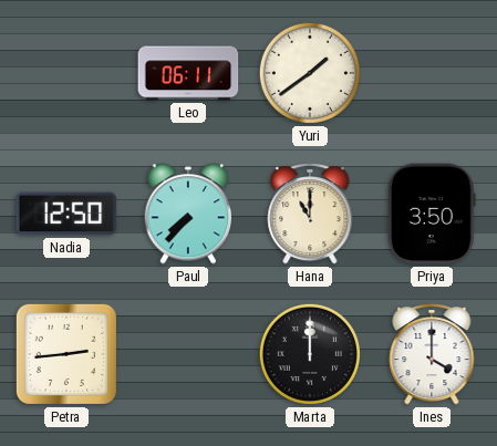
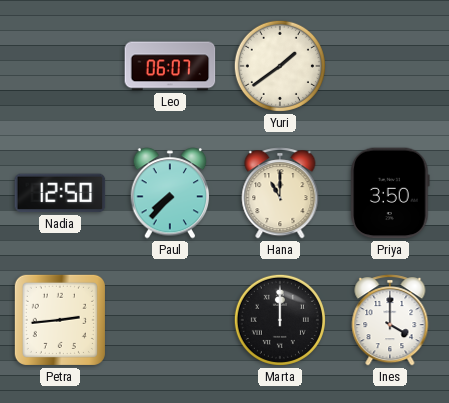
Leo: 06:11 -> 06:07 (170, 66)
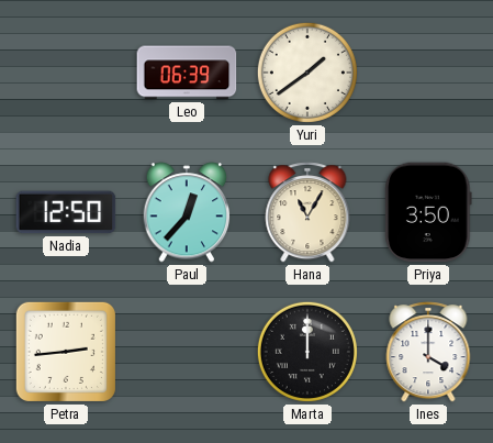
Leo: 06:07 -> 06:39 (187, 73)
Paul: 7:37 -> 12:37 (187, 212)
Hana: 11:00 -> 11:05 (307, 212)
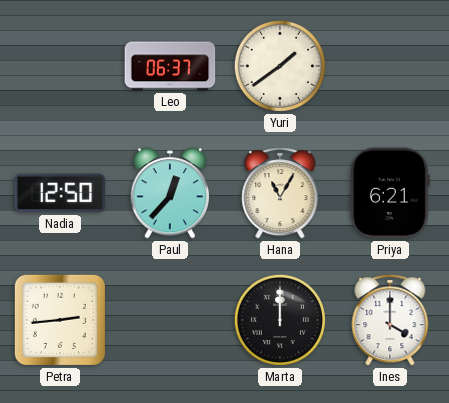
Leo: 06:39 -> 06:37 (170, 66)
Priya: 3:50 -> 6:21 (390, 193)
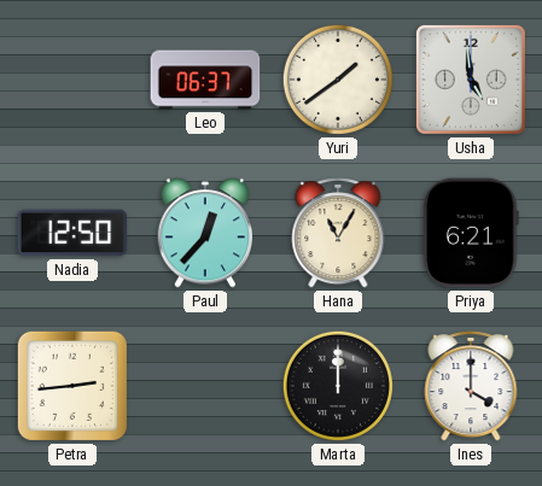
Usha: none -> 4:59 (471, 80)
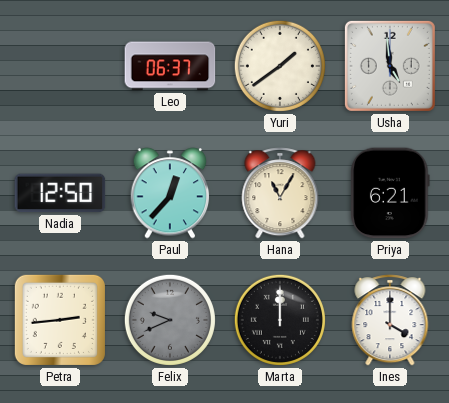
Felix: none -> 9:41 (170, 320)
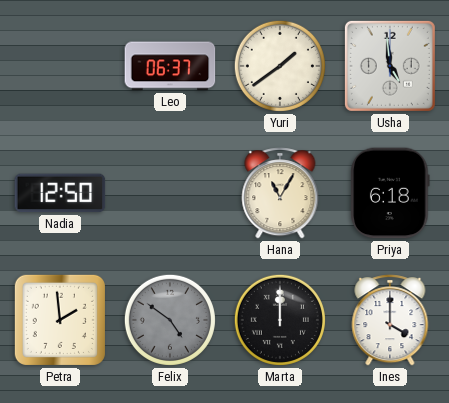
Paul: 12:37 -> none (170, 193)
Priya: 6:21 -> 6:18 (390, 193)
Petra: 2:44 -> 1:59 (60, 320)
Felix: 9:41 -> 4:51 (170, 320)
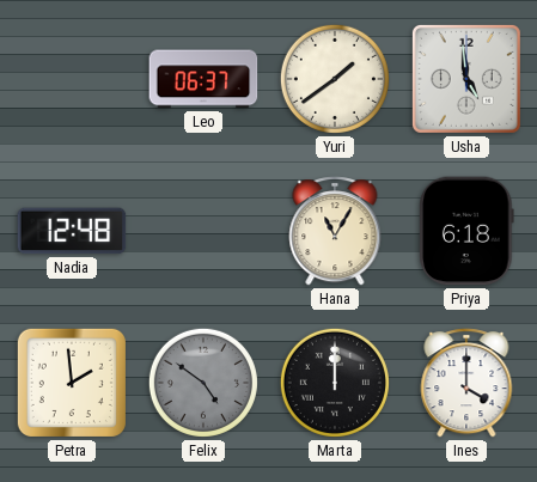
Nadia: 12:50 -> 12:48 (72, 231)
